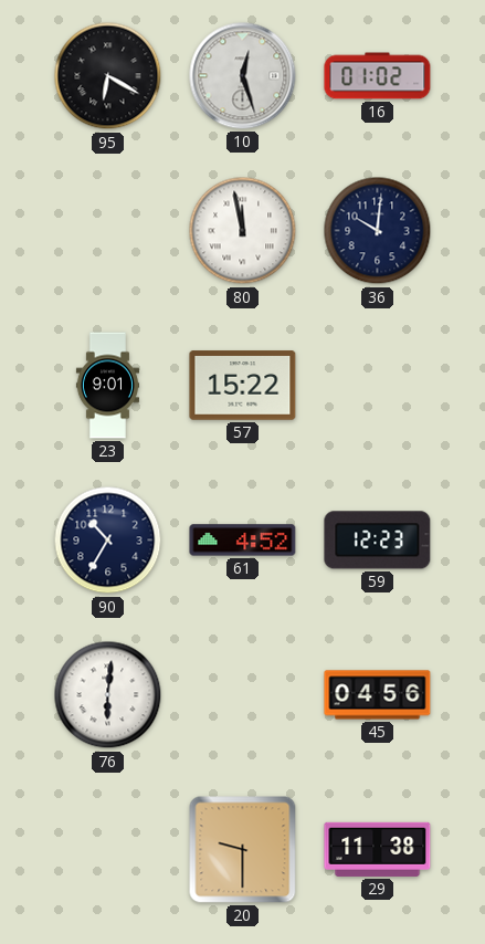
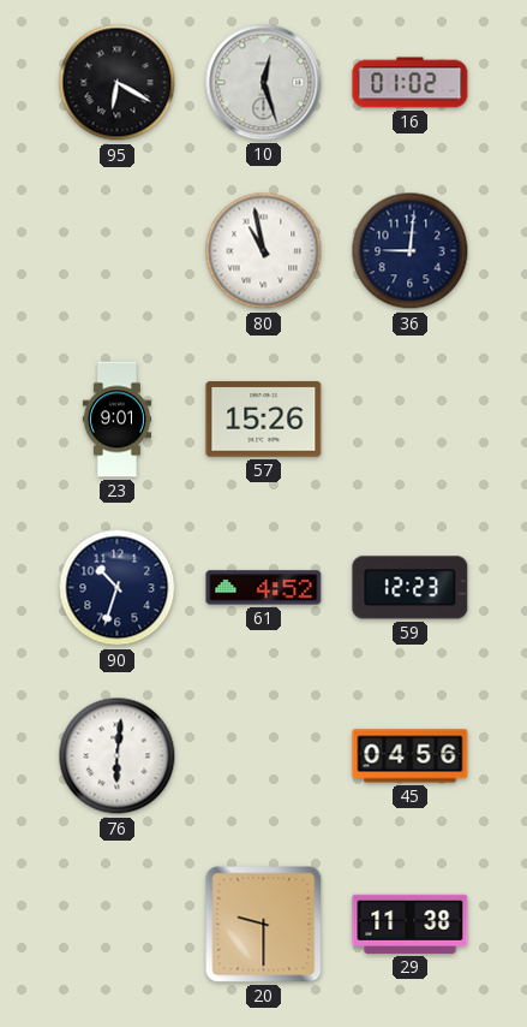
80: 11:58 -> 10:58 (264, 251)
36: 10:01 -> 9:01 (411, 251)
57: 15:22 -> 15:26 (264, 420)
90: 10:35 -> 10:33 (118, 588)
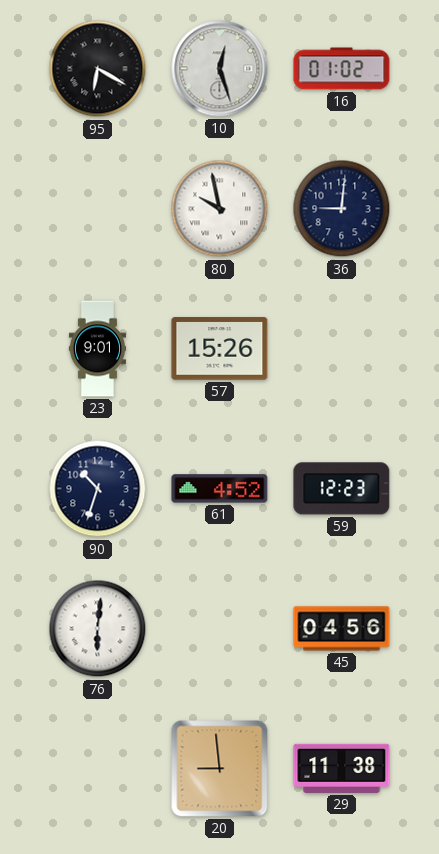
80: 10:58 -> 9:58 (220, 209)
20: 9:30 -> 8:59 (220, 769)
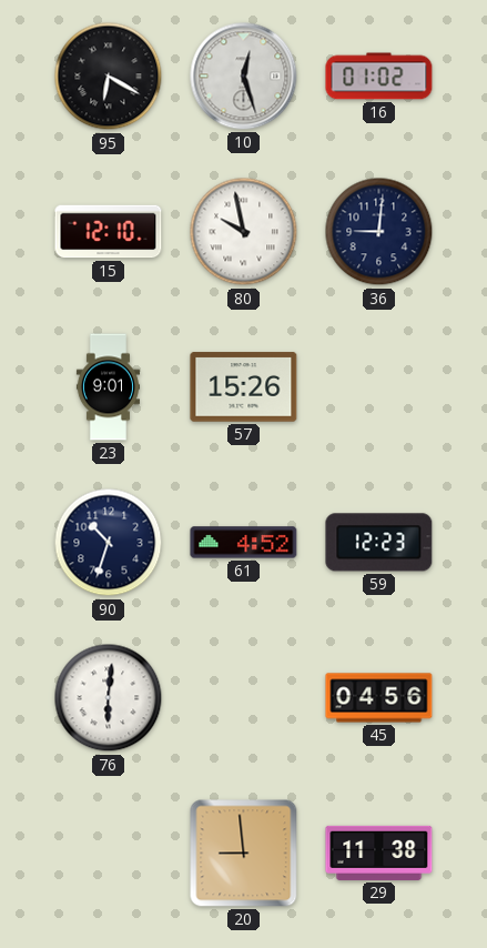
15: none -> 12:10 (109, 232)
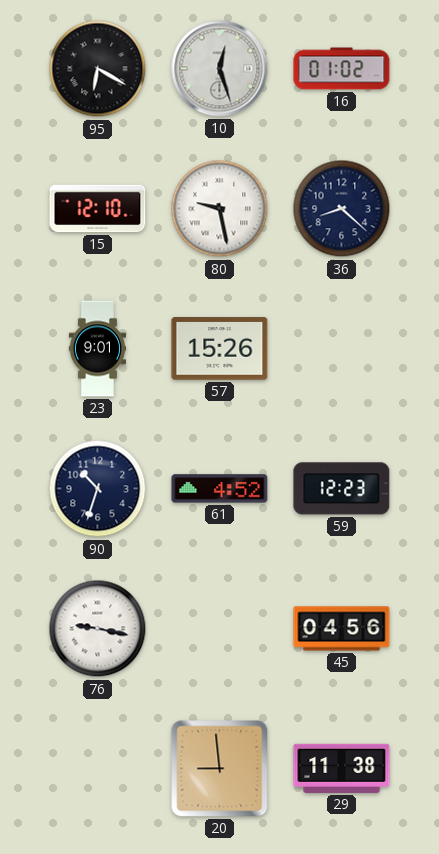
80: 9:58 -> 9:28 (220, 209)
36: 9:01 -> 8:22 (342, 209)
76: 6:01 -> 9:17 (98, 629)
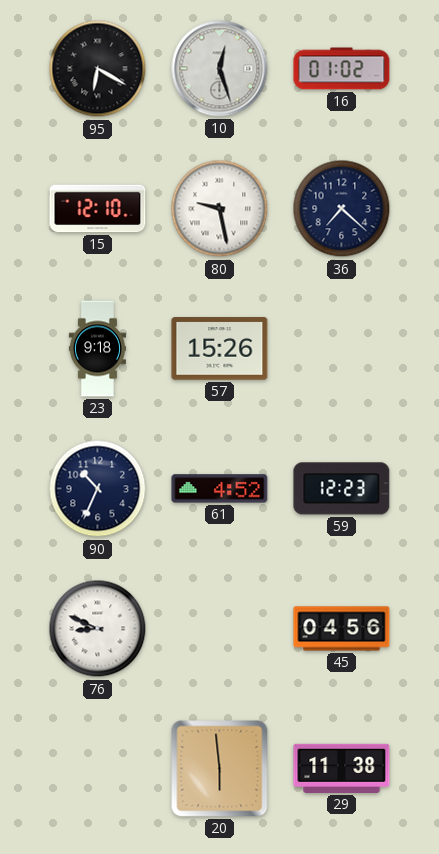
36: 8:22 -> 7:22 (342, 209)
23: 9:01 -> 9:18 (97, 349)
90: 10:33 -> 10:34 (98, 489)
76: 9:17 -> 8:49 (98, 629)
20: 8:59 -> 5:59 (220, 769)
